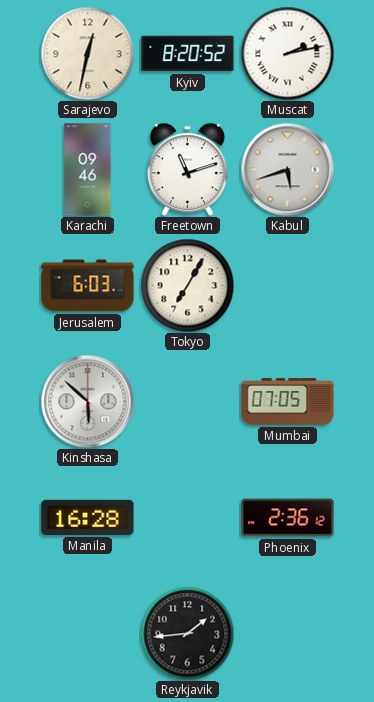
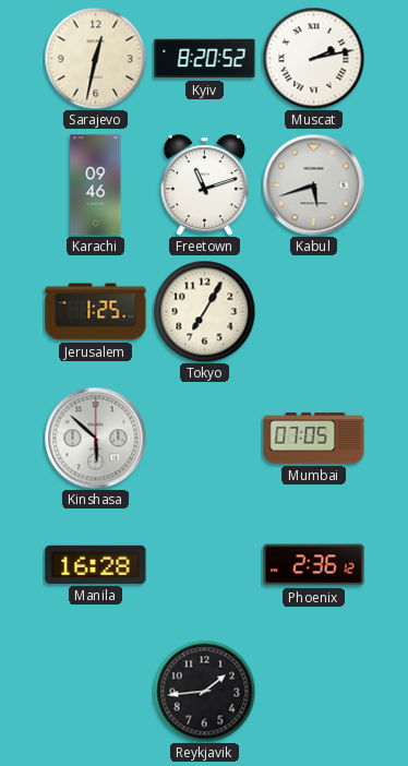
Jerusalem: 6:03 -> 1:25 (96, 312)
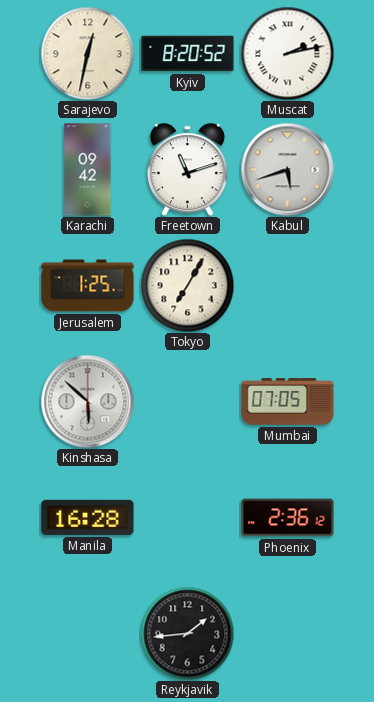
Karachi: 09:46 -> 09:42 (88, 170)
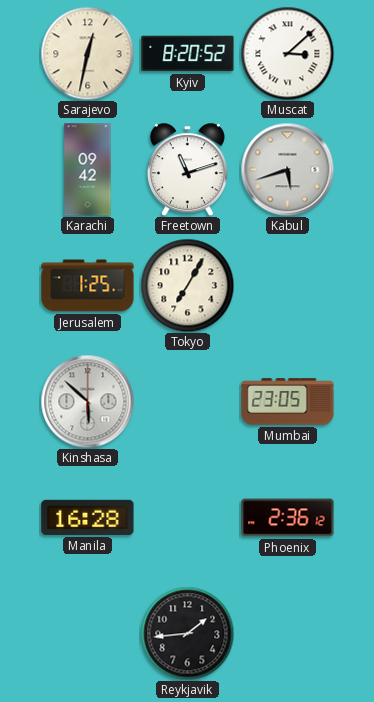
Muscat: 2:13 -> 3:08 (287, 53)
Mumbai: 07:05 -> 23:05 (288, 402)
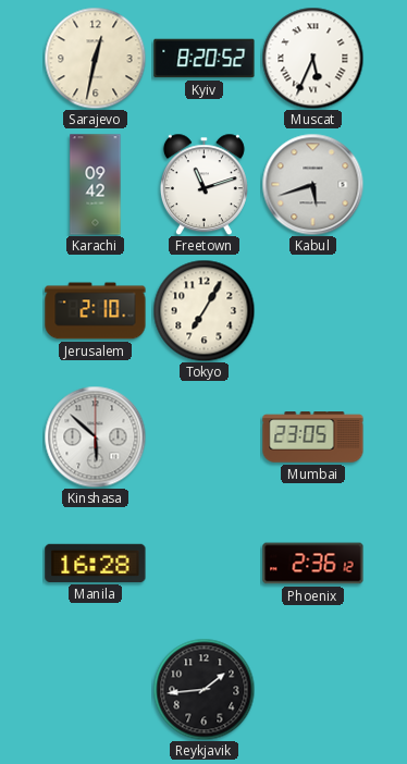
Muscat: 3:08 -> 5:34 (312, 58)
Jerusalem: 1:25 -> 2:10 (96, 311)
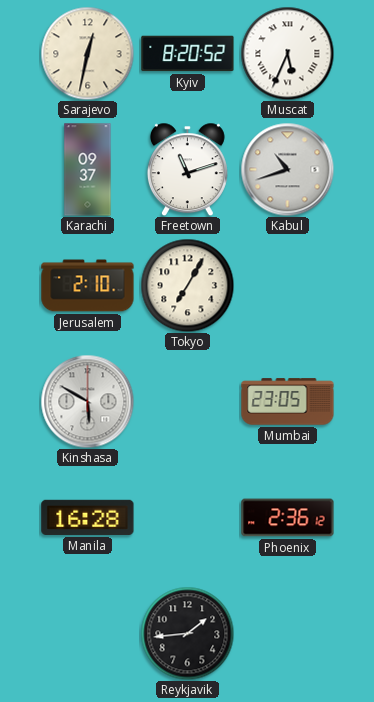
Karachi: 09:42 -> 09:37 (88, 170)
Kabul: 5:42 -> 10:42 (287, 169)
Kinshasa: 5:52 -> 5:50 (87, 401)
